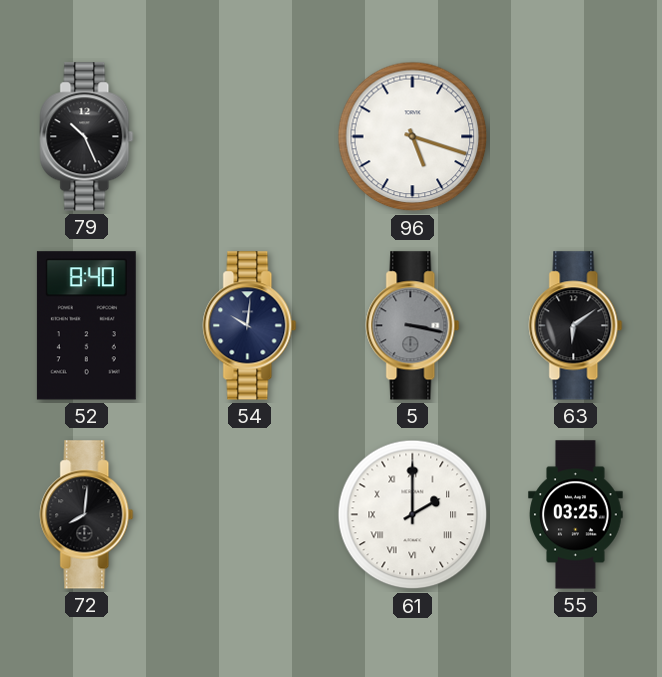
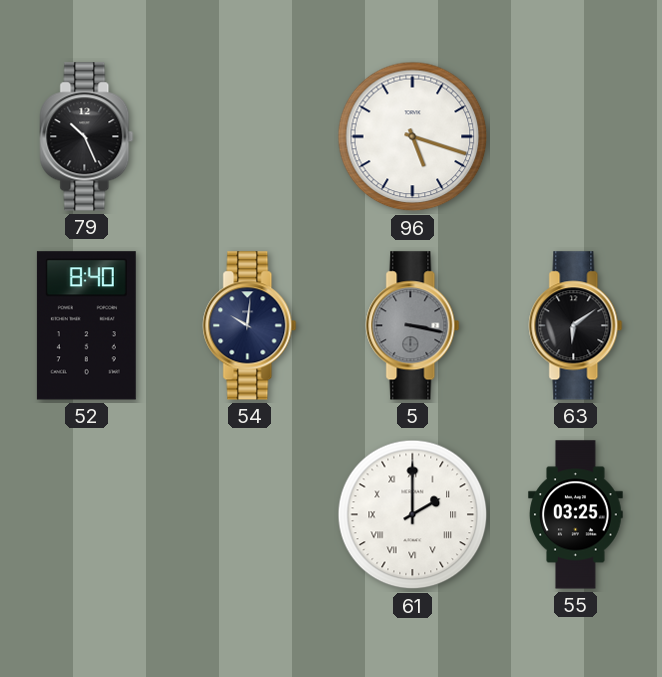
72: 8:01 -> none (87, 515)
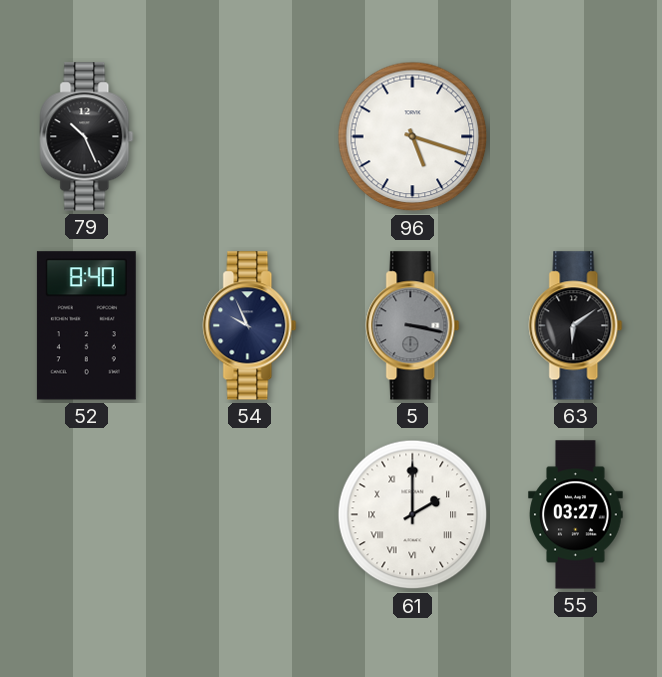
54: 10:01 -> 9:56 (250, 326)
55: 03:25 -> 03:27 (576, 515)
